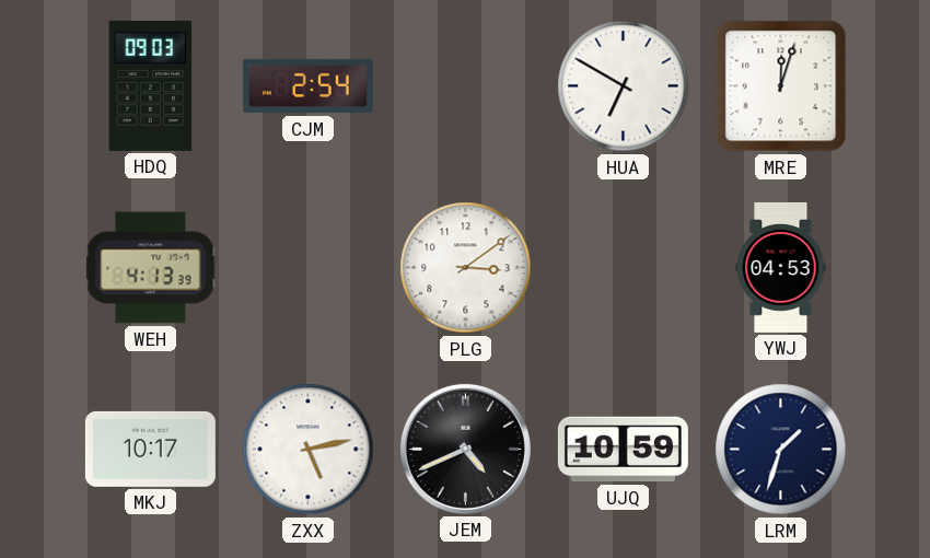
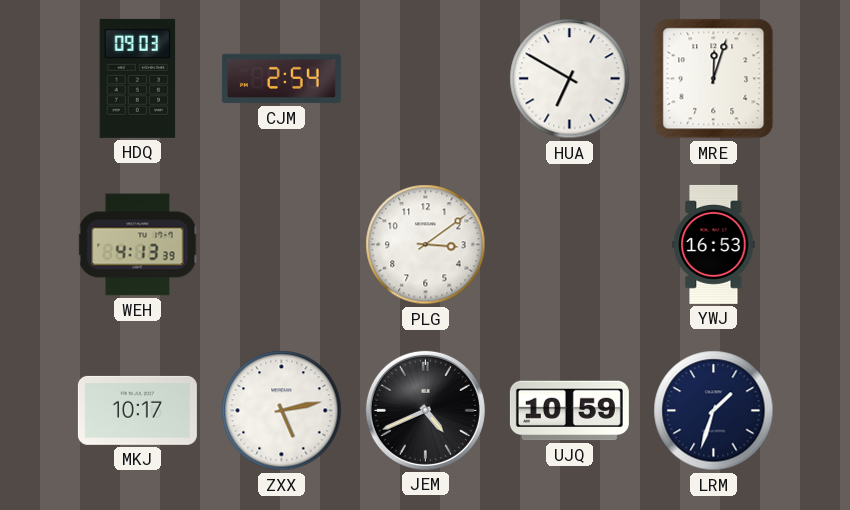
YWJ: 04:53 -> 16:53 (714, 244)
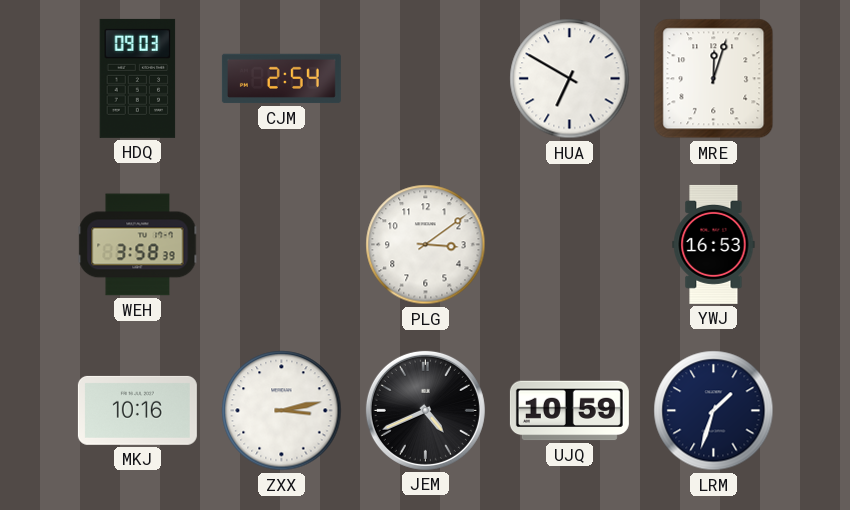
WEH: 4:13 -> 3:58 (138, 245)
MKJ: 10:17 -> 10:16 (137, 410)
ZXX: 5:13 -> 3:13 (282, 411)
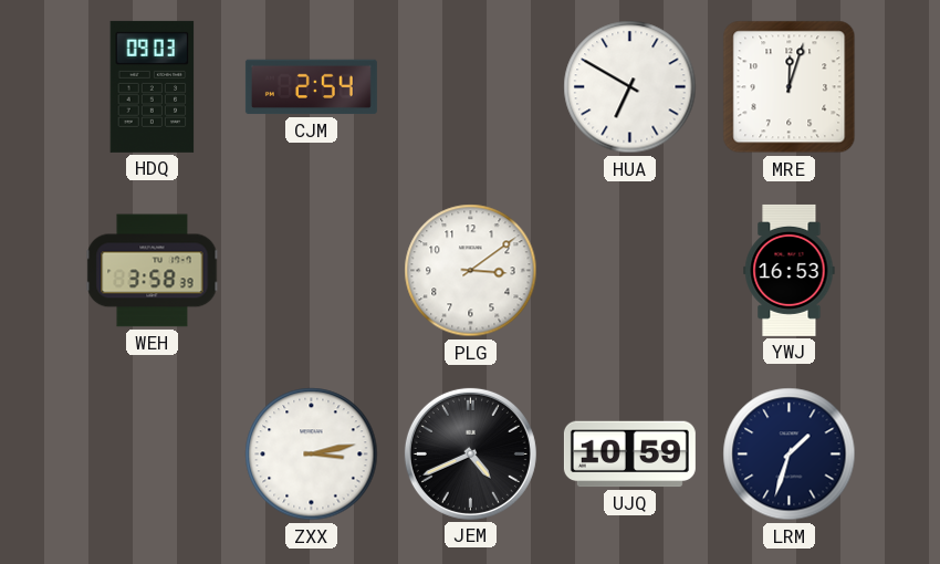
MKJ: 10:16 -> none (137, 410)
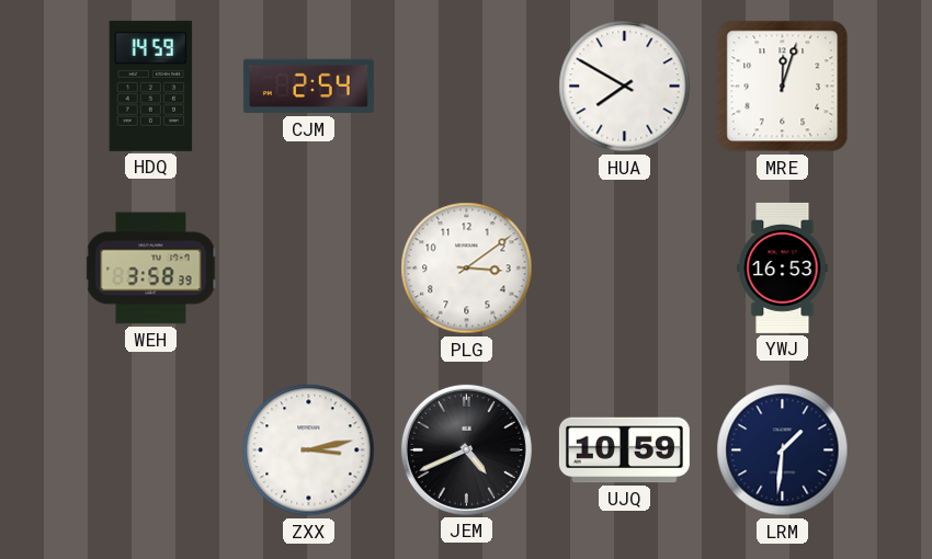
HDQ: 09:03 -> 14:59 (151, 85)
HUA: 6:50 -> 7:50 (625, 87)
LRM: 1:33 -> 1:31 (783, 450)
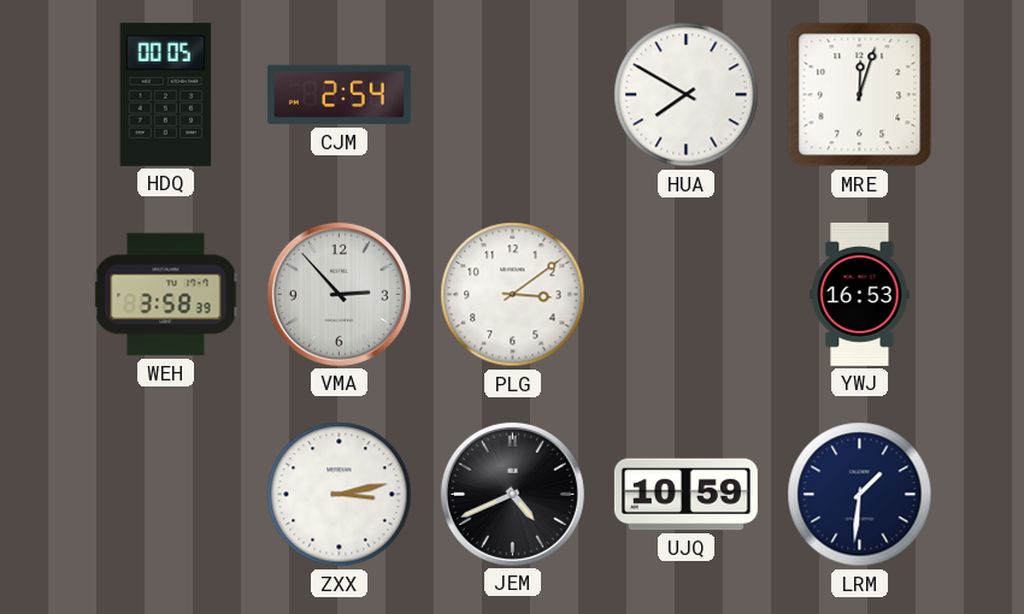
HDQ: 14:59 -> 00:05 (166, 94)
VMA: none -> 2:53 (339, 294)
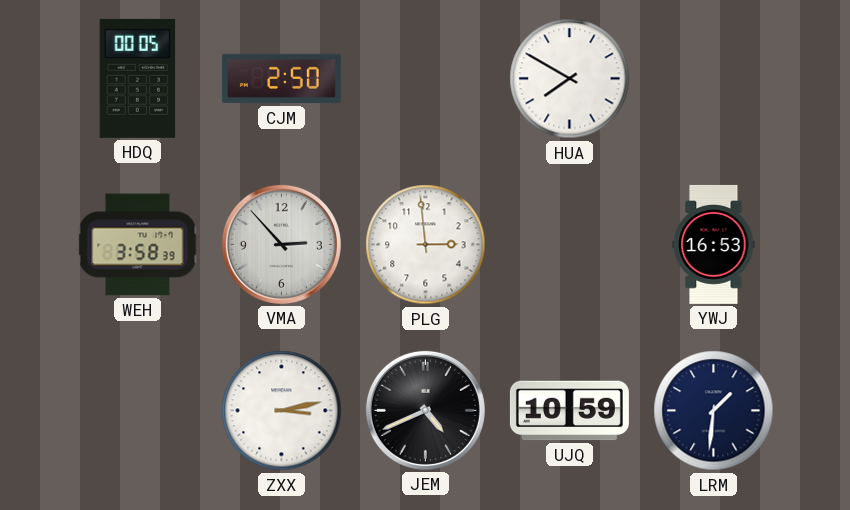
CJM: 2:54 -> 2:50 (281, 79)
MRE: 12:03 -> none (860, 95)
PLG: 3:09 -> 2:59 (426, 245)
